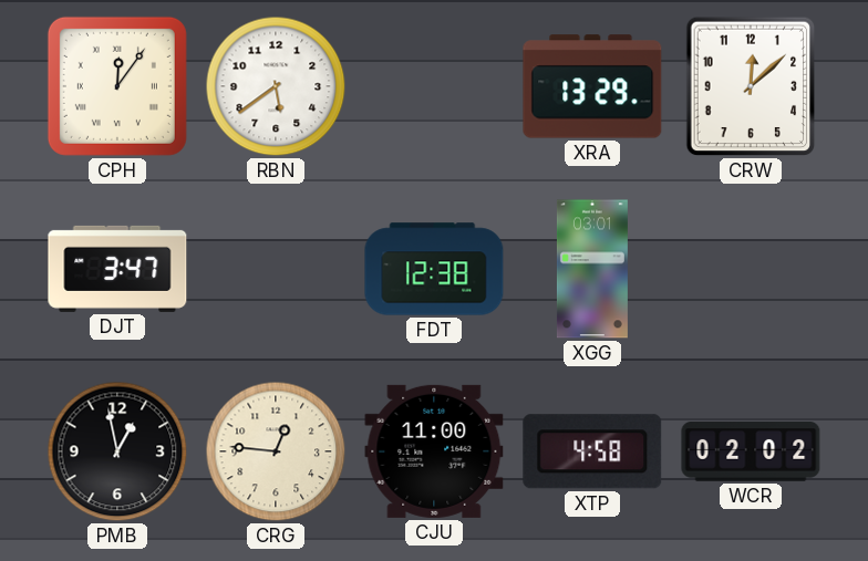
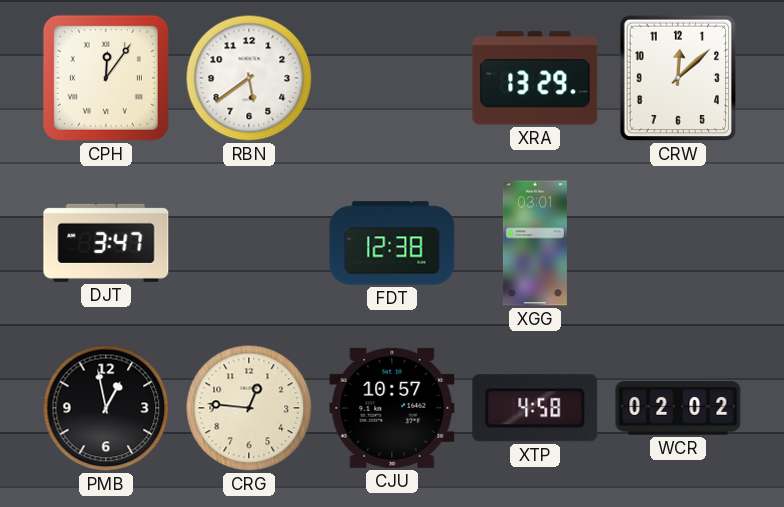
CJU: 11:00 -> 10:57 (392, 408)
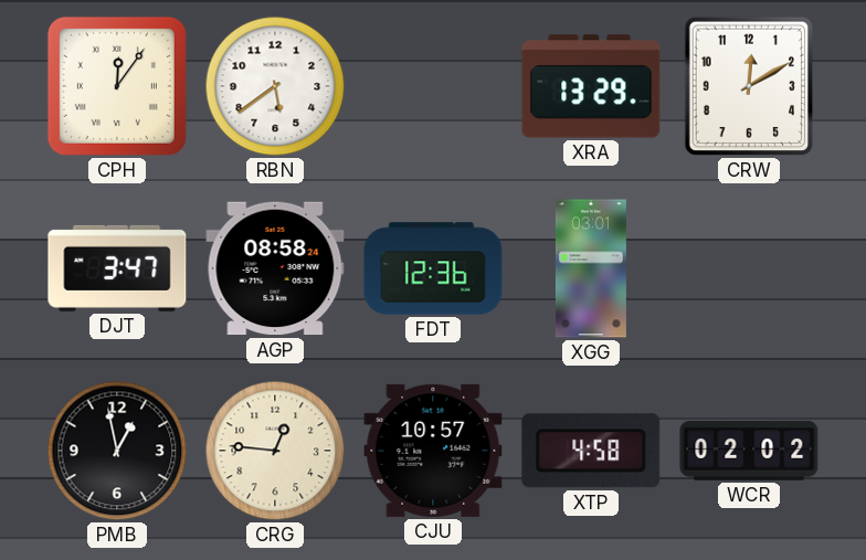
CRW: 12:08 -> 12:10 (749, 86)
AGP: none -> 08:58 (275, 268)
FDT: 12:38 -> 12:36 (433, 268)
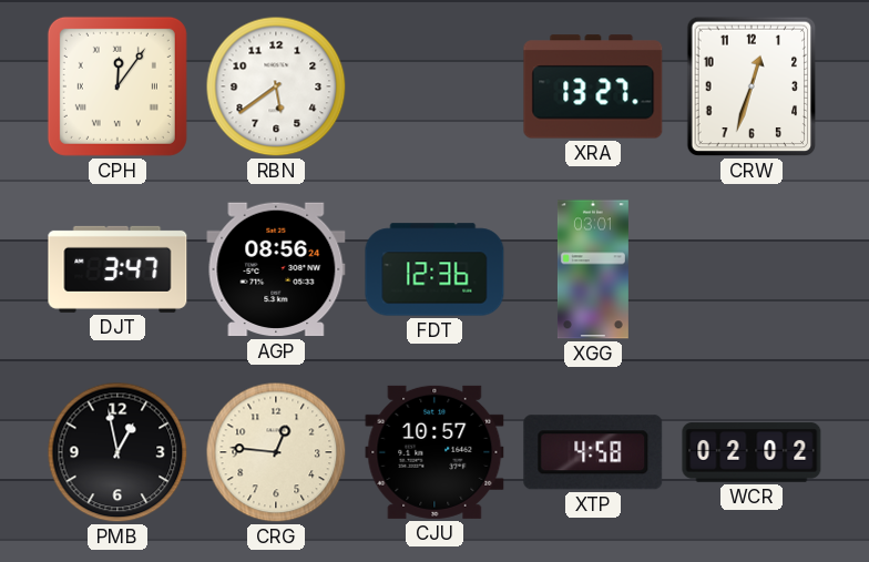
XRA: 13:29 -> 13:27 (593, 86)
CRW: 12:10 -> 12:33 (752, 86)
AGP: 08:58 -> 08:56 (276, 269)
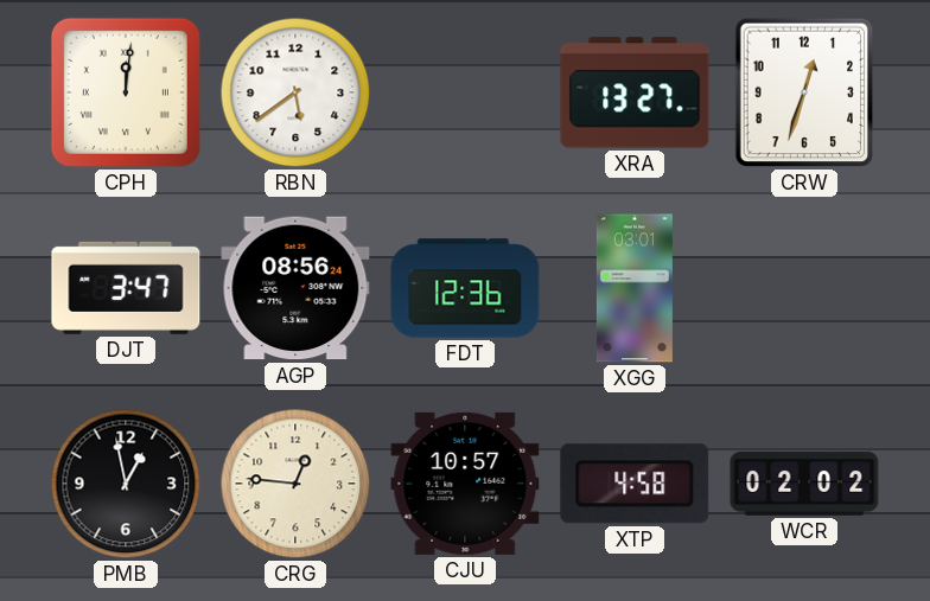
CPH: 12:06 -> 12:01 (126, 92)
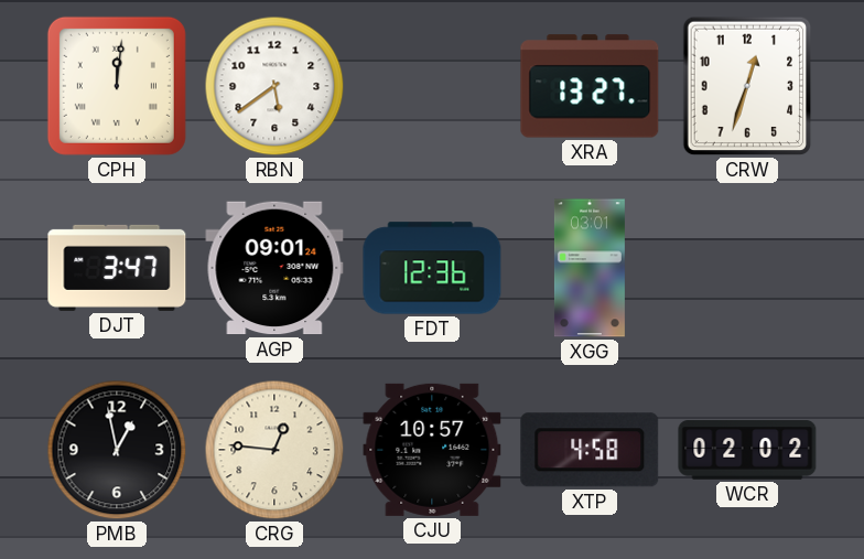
AGP: 08:56 -> 09:01 (274, 268)
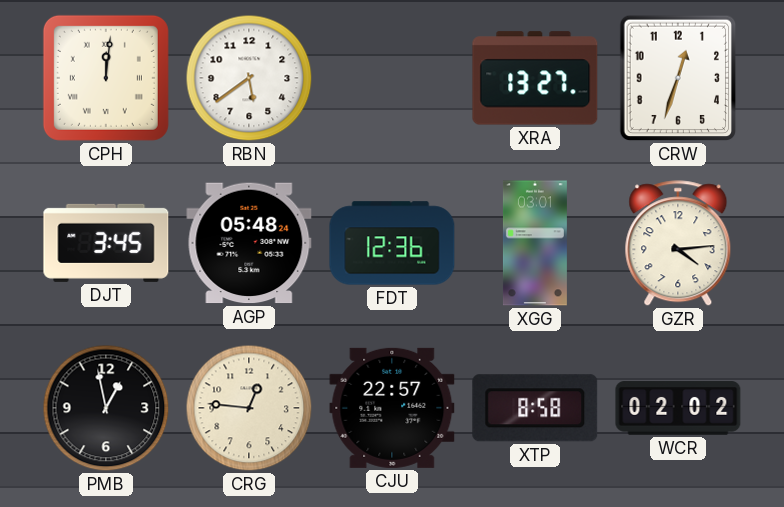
DJT: 3:47 -> 3:45 (106, 243)
AGP: 09:01 -> 05:48 (249, 243)
GZR: none -> 4:14 (678, 244)
CJU: 10:57 -> 22:57 (392, 408)
XTP: 4:58 -> 8:58 (535, 408)
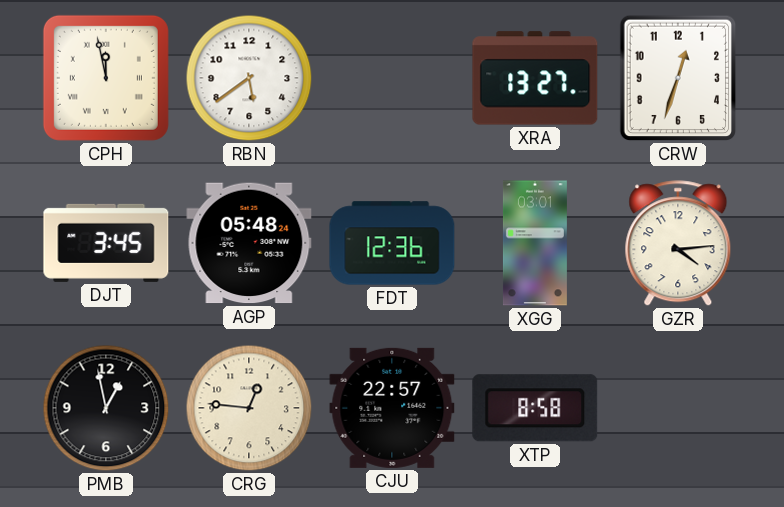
CPH: 12:01 -> 11:58 (106, 78)
WCR: 02:02 -> none (678, 408)
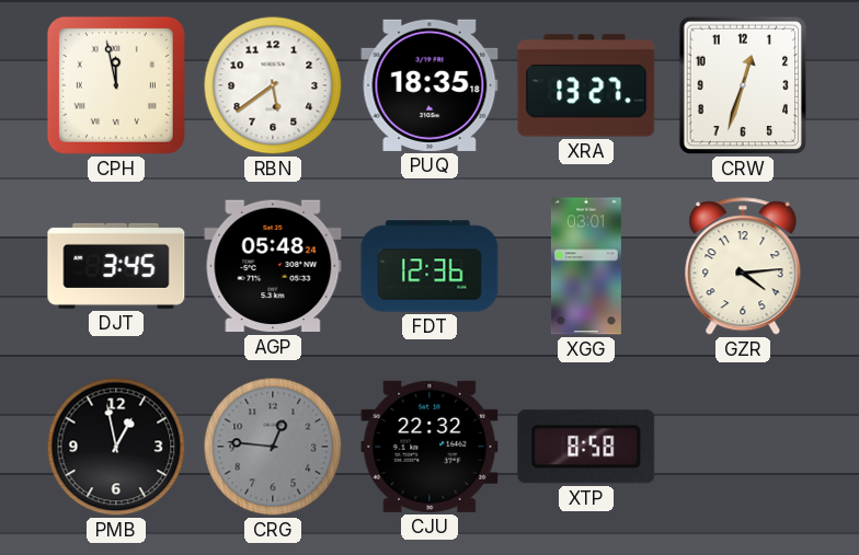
PUQ: none -> 18:35 (429, 85)
CRG dial: cream -> grey (273, 447)
CJU: 22:57 -> 22:32 (429, 447)
